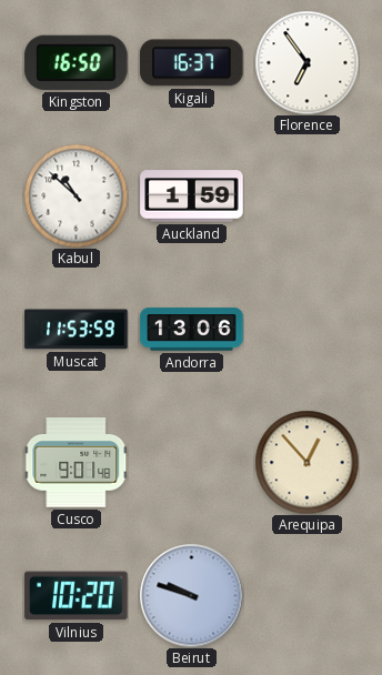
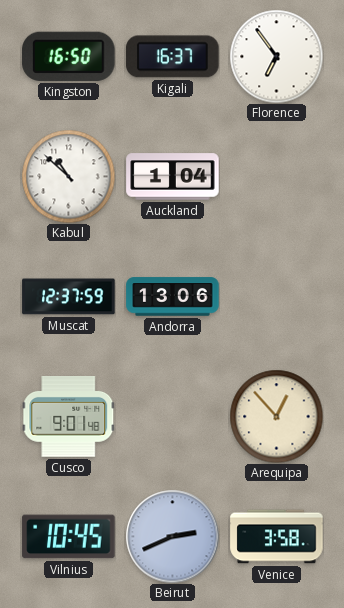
Auckland: 1:59 -> 1:04 (173, 177)
Muscat: 11:53 -> 12:37 (69, 297)
Vilnius: 10:20 -> 10:45 (69, 537)
Beirut: 9:48 -> 2:41 (172, 536)
Venice: none -> 3:58 (277, 537)
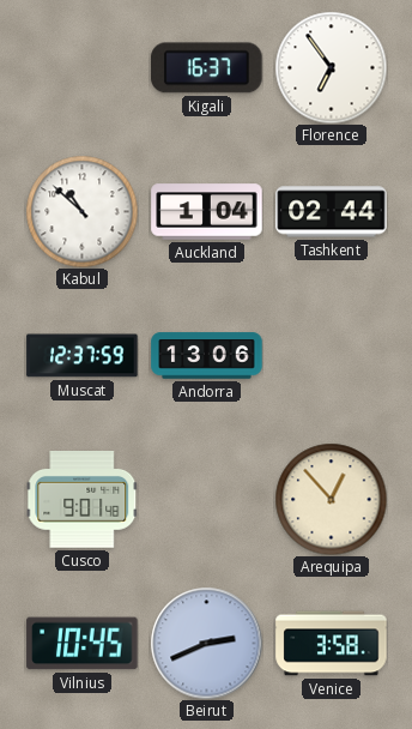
Kingston: 16:50 -> none (69, 56)
Tashkent: none -> 02:44 (332, 212)
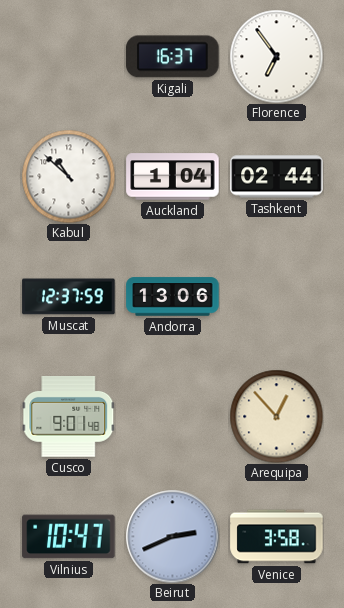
Vilnius: 10:45 -> 10:47 (69, 537)
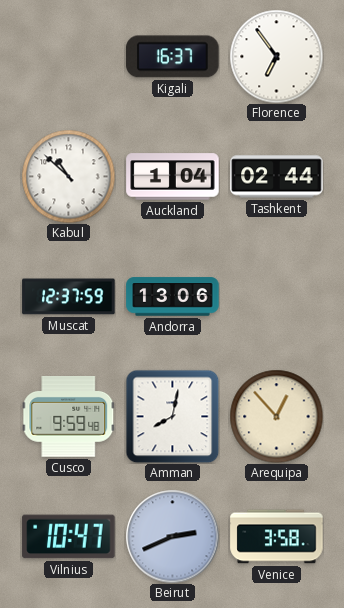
Cusco: 9:01 -> 9:59 (68, 417)
Amman: none -> 8:02 (172, 416)
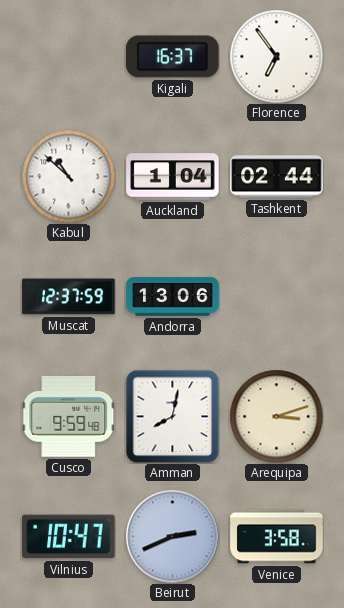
Arequipa: 12:53 -> 3:12 (276, 416)
